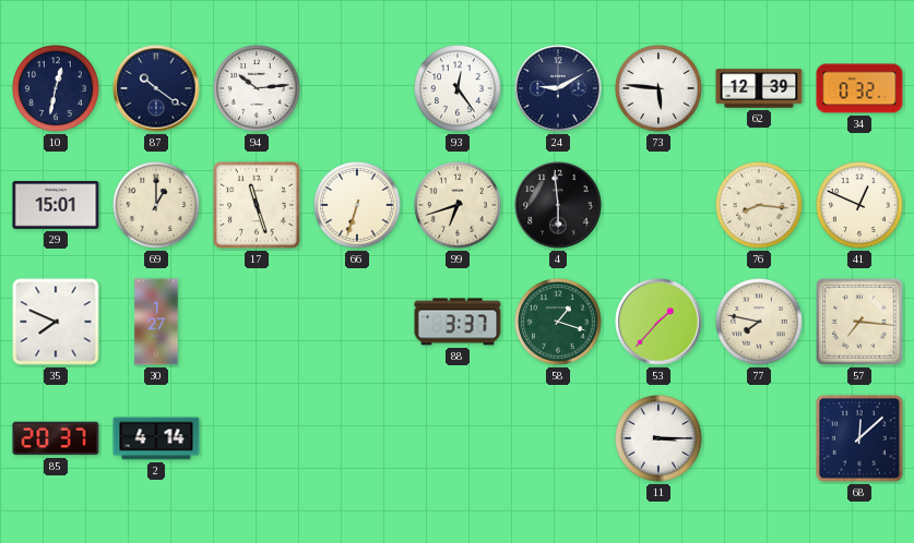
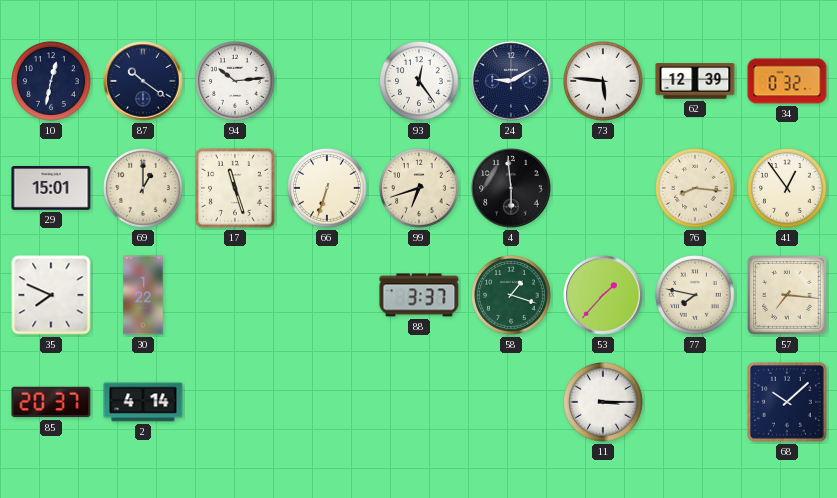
41: 12:49 -> 12:54 (787, 188)
30: 1:27 -> 1:22 (143, 295)
68: 12:08 -> 10:08 (788, 403)
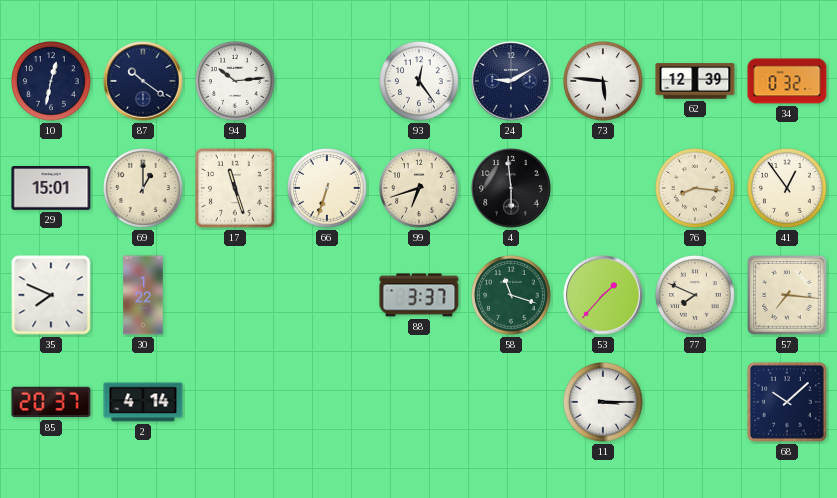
58: 1:18 -> 11:18 (511, 295)
77: 7:47 -> 7:49 (695, 295)
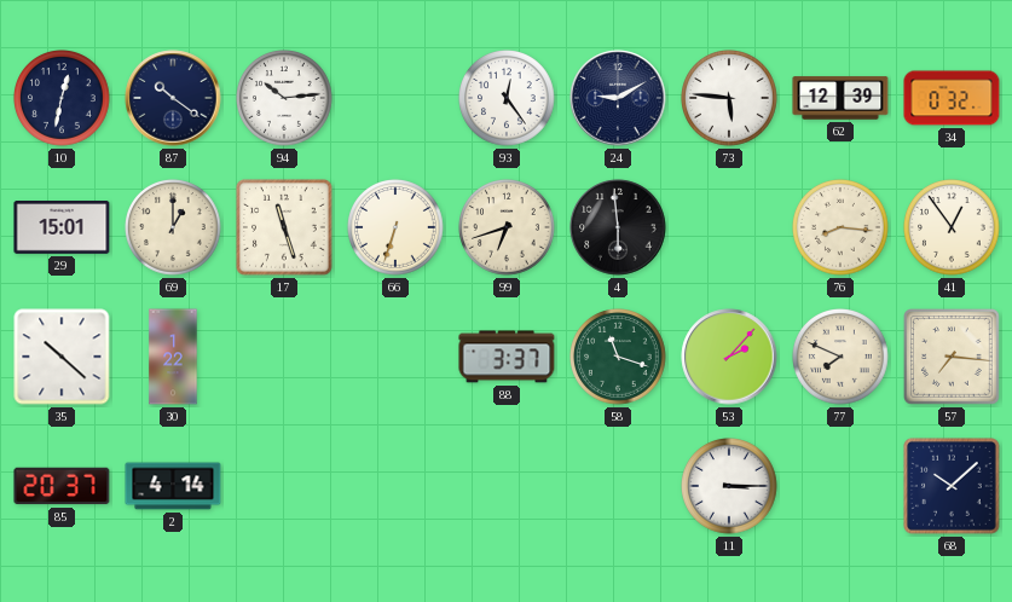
35: 7:49 -> 10:22 (62, 357)
53: 1:37 -> 2:07 (729, 357)
